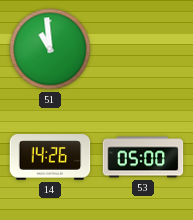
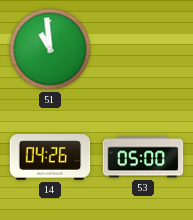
14: 14:26 -> 04:26 (50, 157)
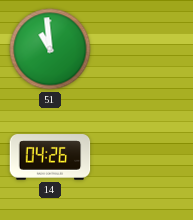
53: 05:00 -> none (143, 157)
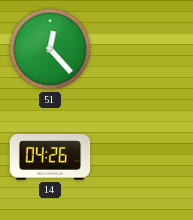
51: 10:59 -> 12:23 (50, 49)
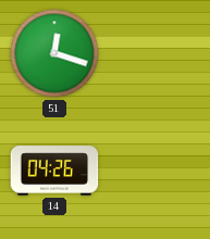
51: 12:23 -> 12:18 (54, 53)
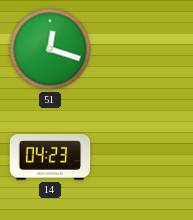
14: 04:26 -> 04:23 (50, 157)
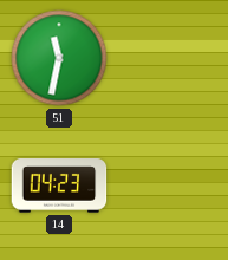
51: 12:18 -> 11:32 (59, 58)
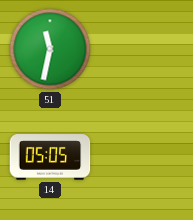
14: 04:23 -> 05:05 (50, 157)
